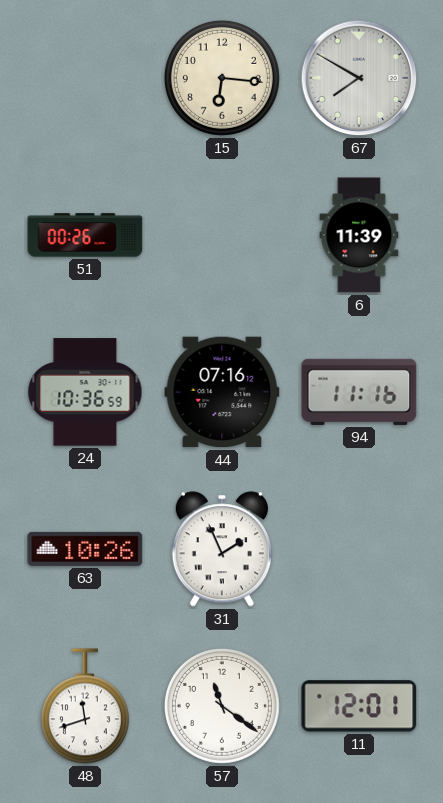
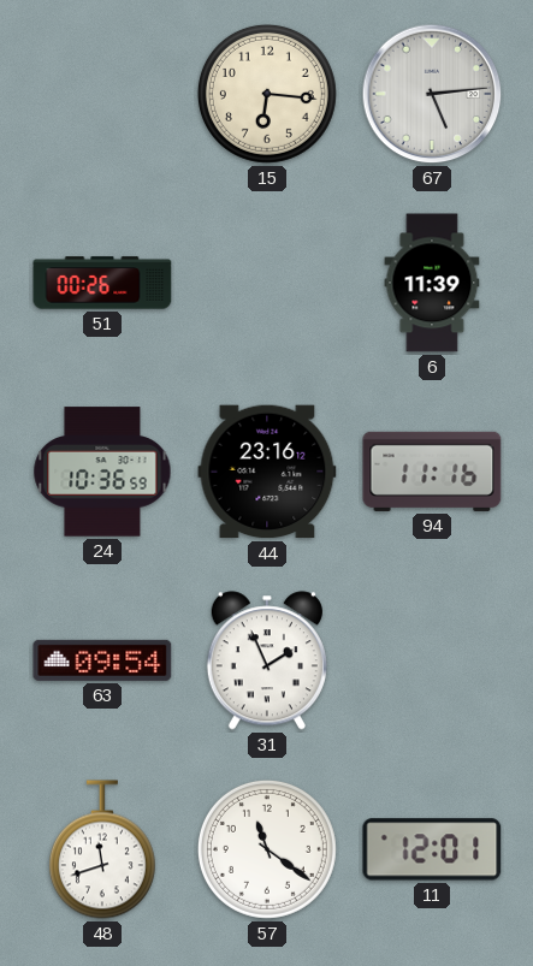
67: 7:50 -> 5:14 (432, 94)
44: 07:16 -> 23:16 (267, 472)
63: 10:26 -> 09:54 (102, 660)
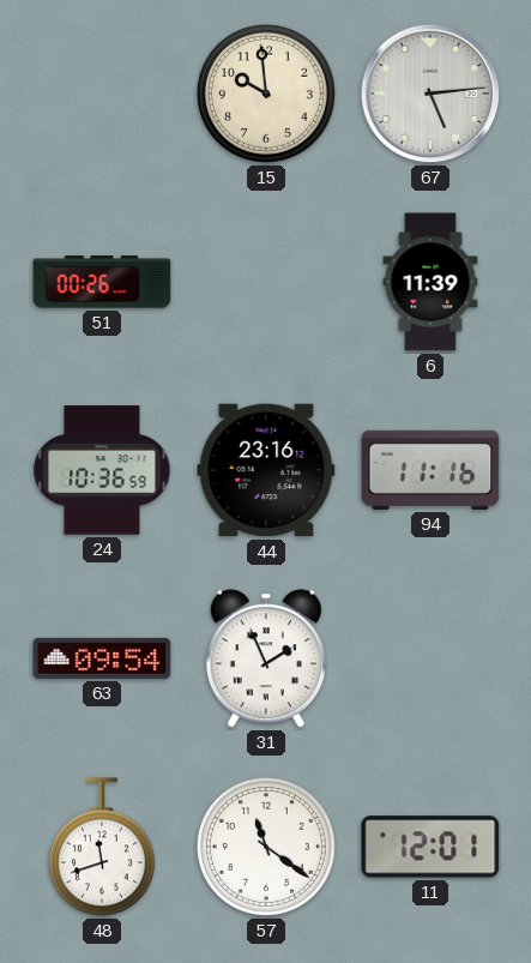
15: 6:16 -> 9:59 (266, 94)
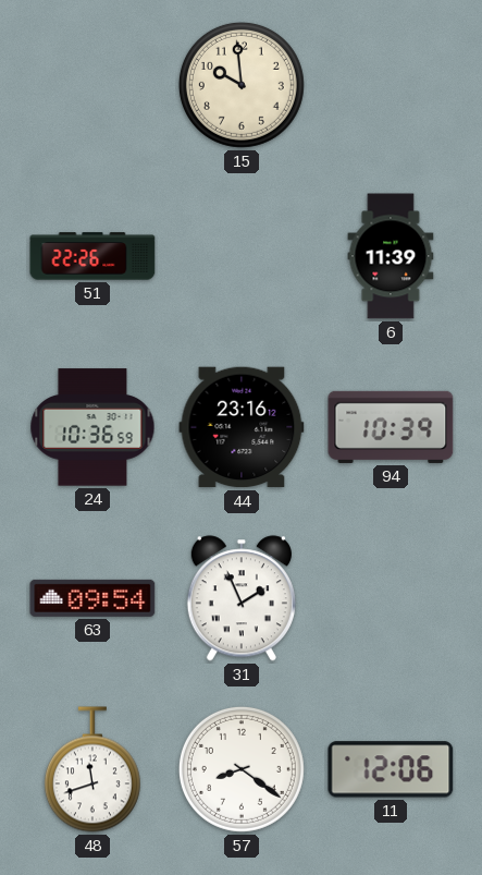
67: 5:14 -> none (430, 94)
51: 00:26 -> 22:26 (92, 256)
94: 11:16 -> 10:39 (391, 427)
57: 11:21 -> 8:21 (242, 769)
11: 12:01 -> 12:06 (391, 769)
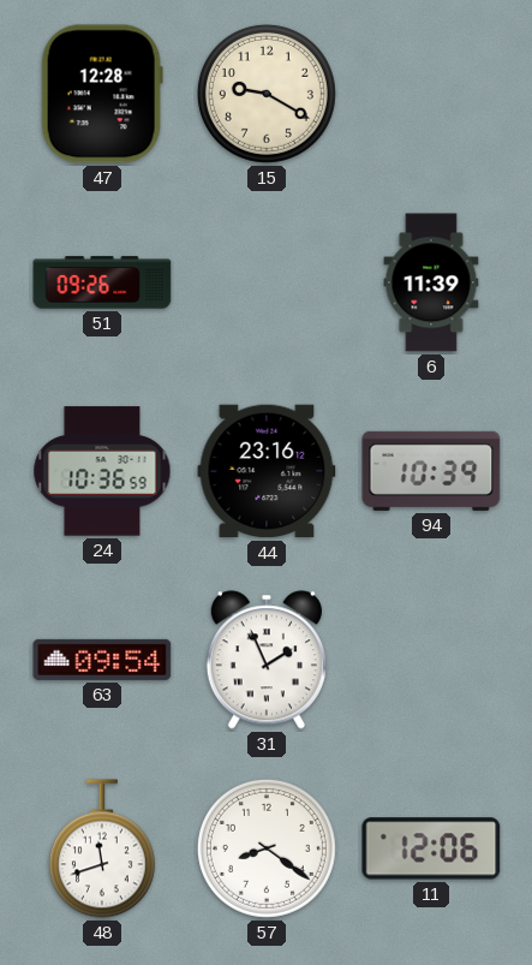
47: none -> 12:28 (102, 94)
15: 9:59 -> 9:20 (267, 94)
51: 22:26 -> 09:26 (102, 282)
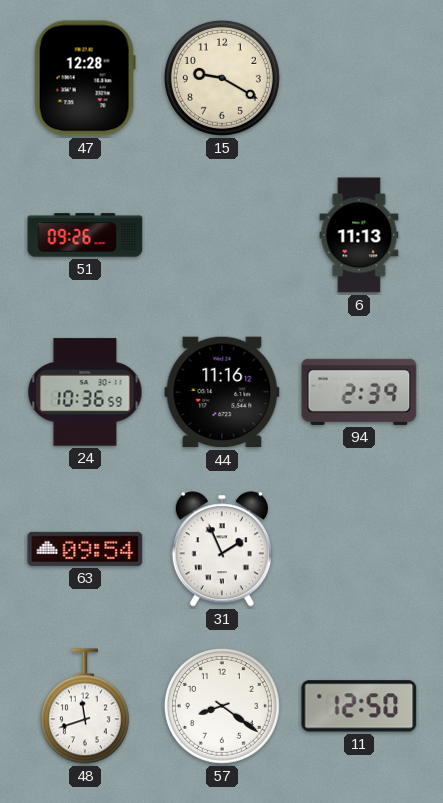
6: 11:39 -> 11:13 (359, 235)
44: 23:16 -> 11:16 (222, 392)
94: 10:39 -> 2:39 (359, 392)
11: 12:06 -> 12:50 (359, 706)
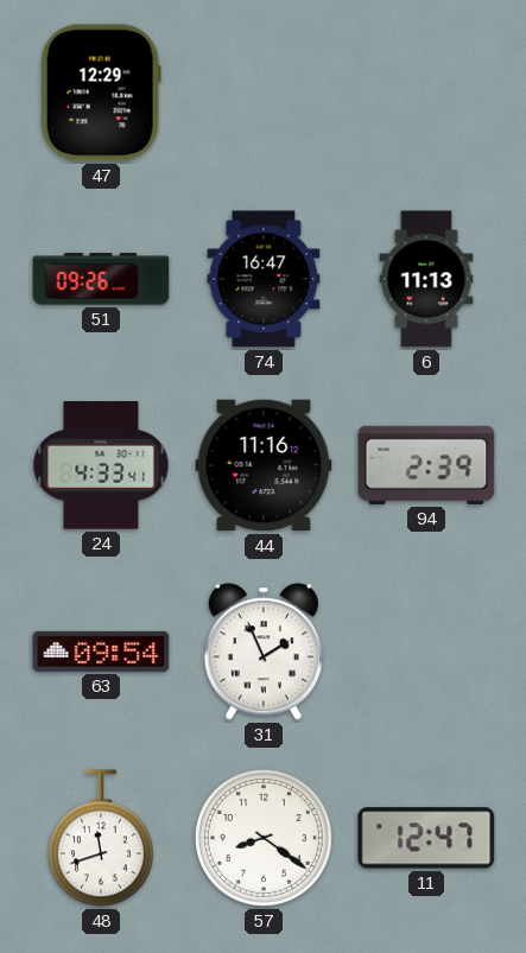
47: 12:28 -> 12:29 (101, 93)
15: 9:20 -> none (222, 78)
74: none -> 16:47 (264, 279)
24: 10:36 -> 4:33 (101, 465)
11: 12:50 -> 12:47 (426, 838)
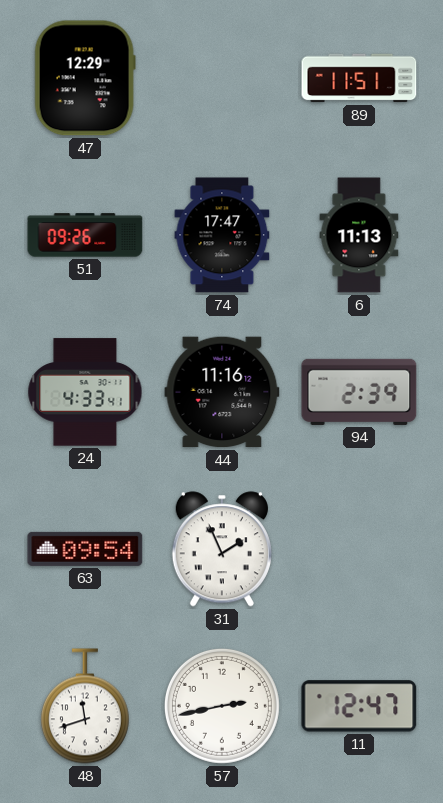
89: none -> 11:51 (359, 78)
74: 16:47 -> 17:47 (222, 235)
57: 8:21 -> 2:43 (222, 706)
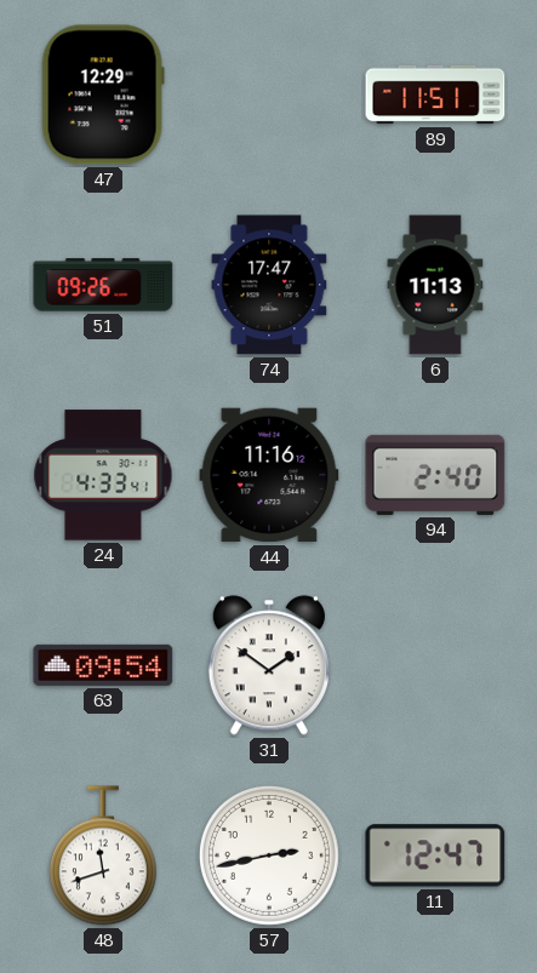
94: 2:39 -> 2:40 (435, 475)
31: 1:56 -> 1:51 (269, 665)
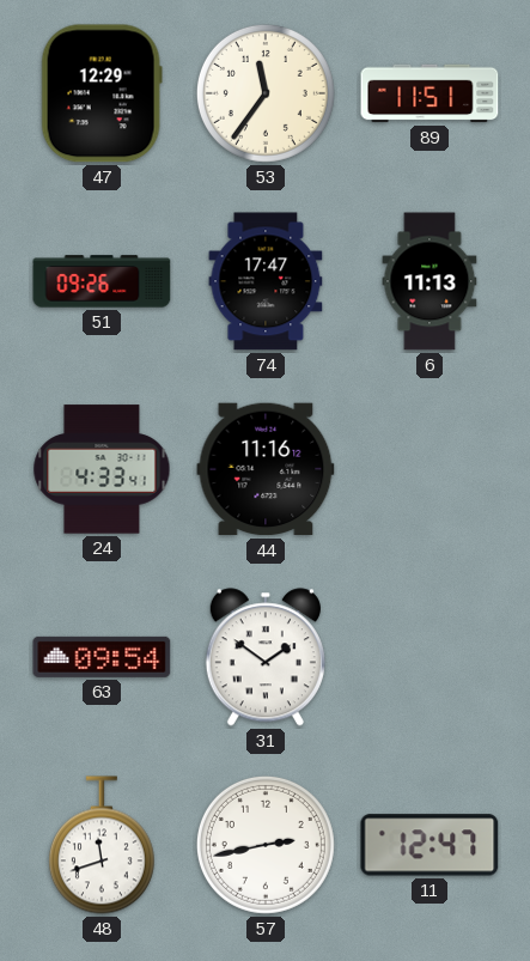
53: none -> 11:36 (266, 93)
94: 2:40 -> none (435, 475)
